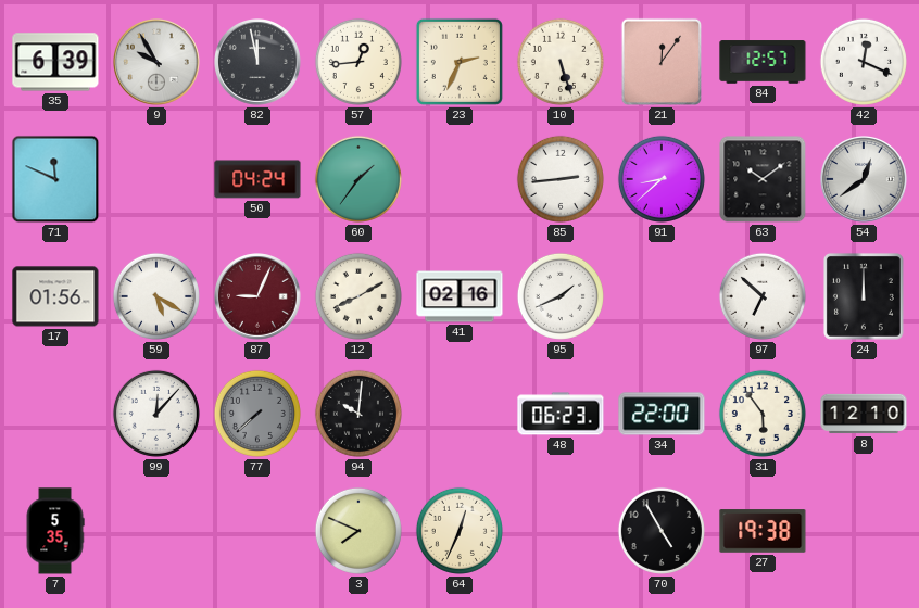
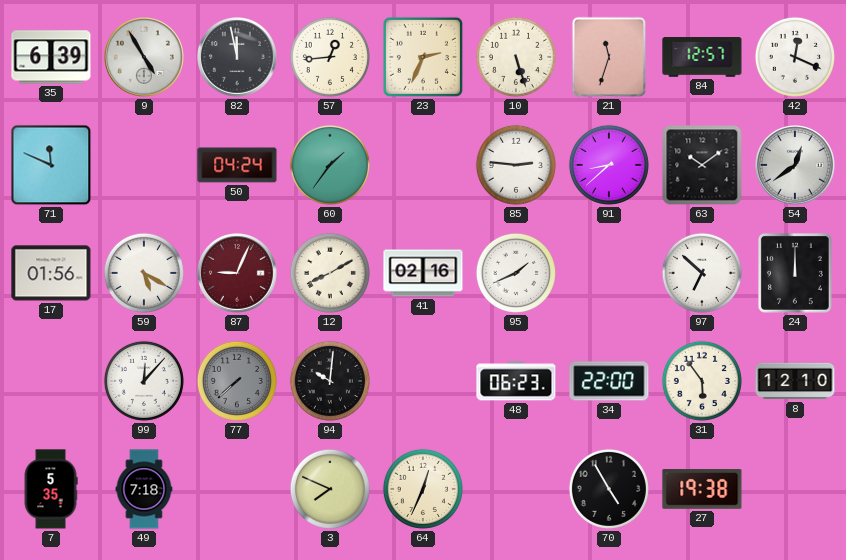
9: 9:55 -> 4:55 (145, 58)
21: 12:06 -> 11:33 (608, 57)
85: 2:44 -> 2:46 (516, 165)
49: none -> 7:18 (144, 489)
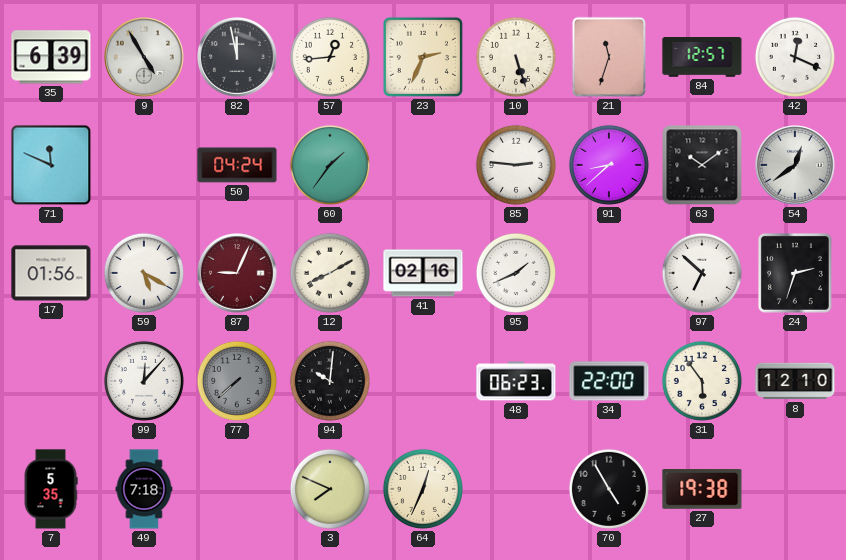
24: 12:00 -> 2:33 (795, 273)
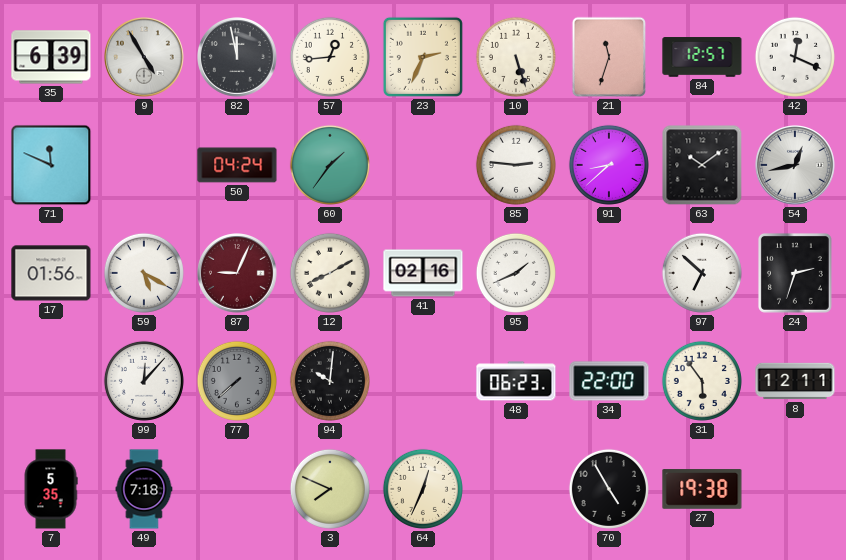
54: 12:39 -> 12:43 (796, 166)
8: 12:10 -> 12:11 (795, 381)
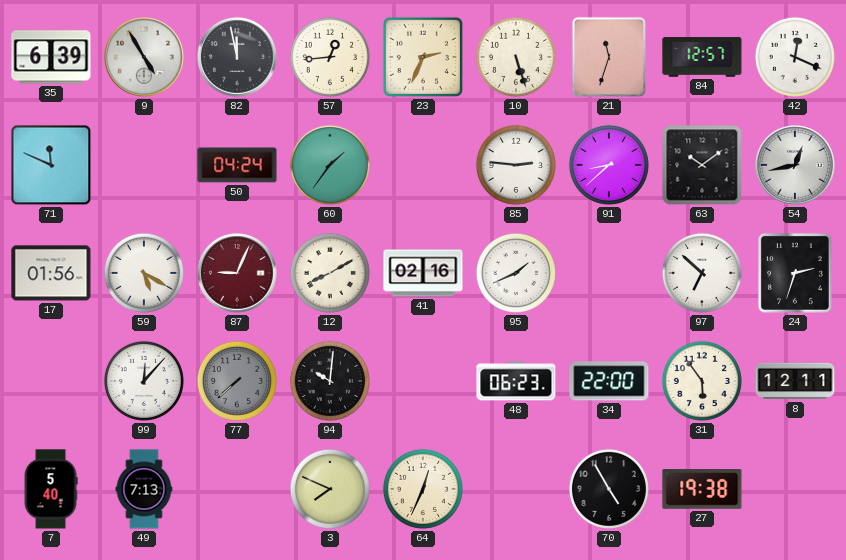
7: 5:35 -> 5:40 (51, 489)
49: 7:18 -> 7:13 (144, 489)
